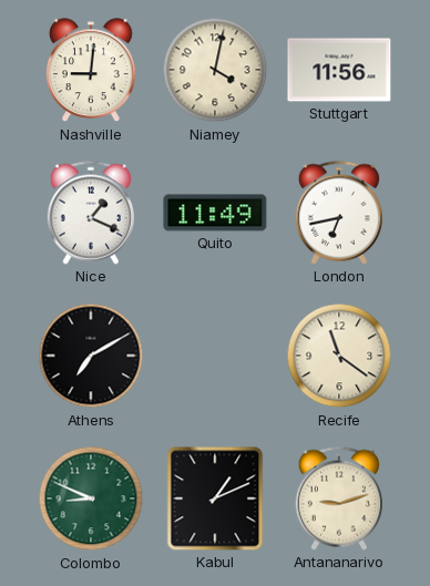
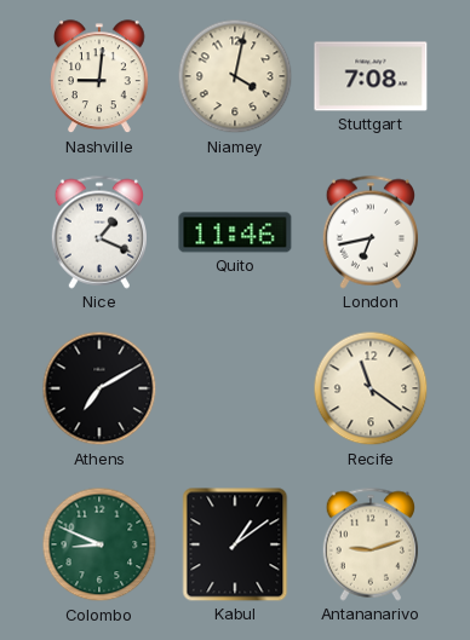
Stuttgart: 11:56 -> 7:08 (371, 76)
Quito: 11:49 -> 11:46 (235, 232)
Kabul: 1:11 -> 1:09 (235, 544)
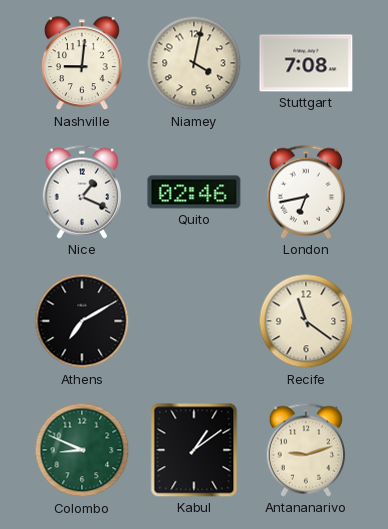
Quito: 11:46 -> 02:46 (194, 192)
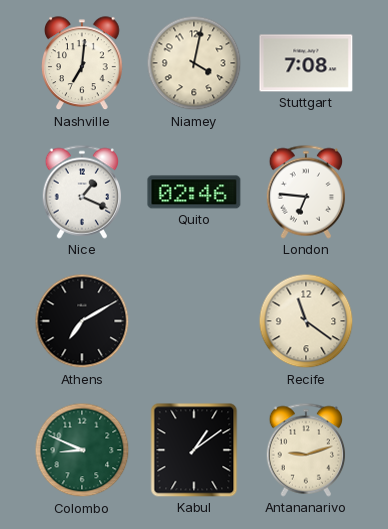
Nashville: 9:01 -> 7:01 (83, 64)
London: 6:43 -> 6:46 (305, 192)
